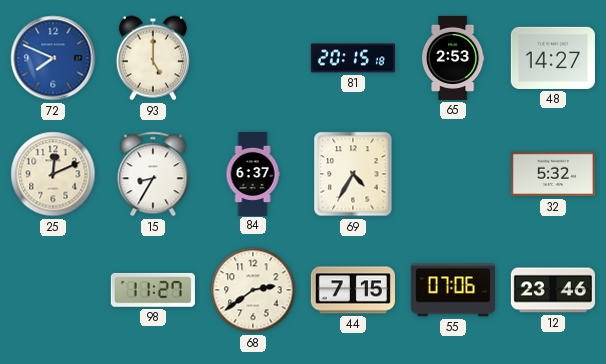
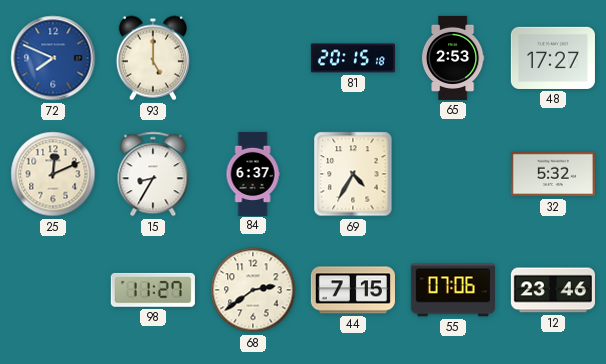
48: 14:27 -> 17:27 (553, 58)
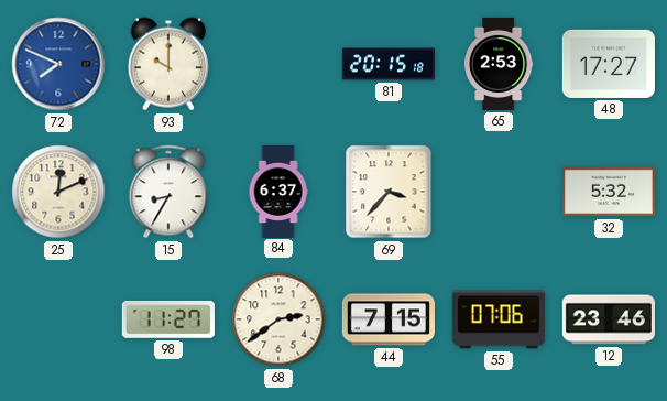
93: 5:00 -> 10:00 (168, 64)
69: 4:35 -> 3:37 (389, 192)
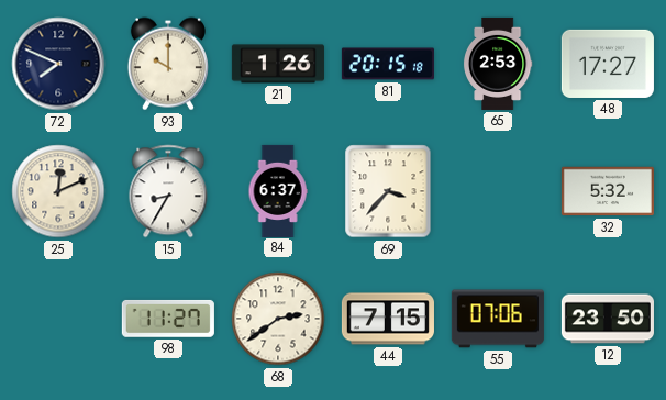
72 dial: blue -> navy (58, 64)
21: none -> 1:26 (278, 64)
12: 23:46 -> 23:50 (608, 319)
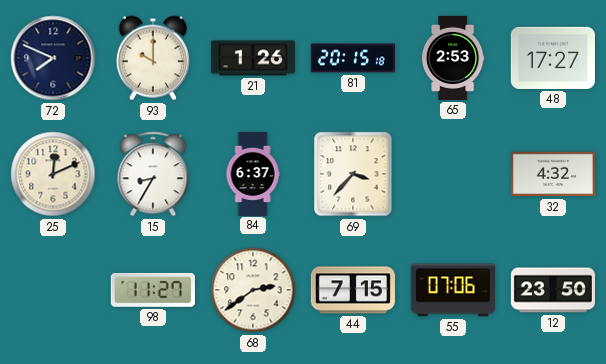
32: 5:32 -> 4:32 (553, 174)
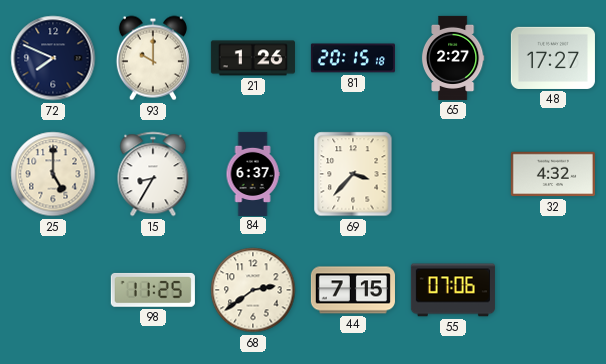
65: 2:53 -> 2:27 (453, 58)
25: 12:11 -> 5:00 (53, 174)
98: 11:27 -> 11:25 (153, 290)
12: 23:50 -> none (553, 290)
